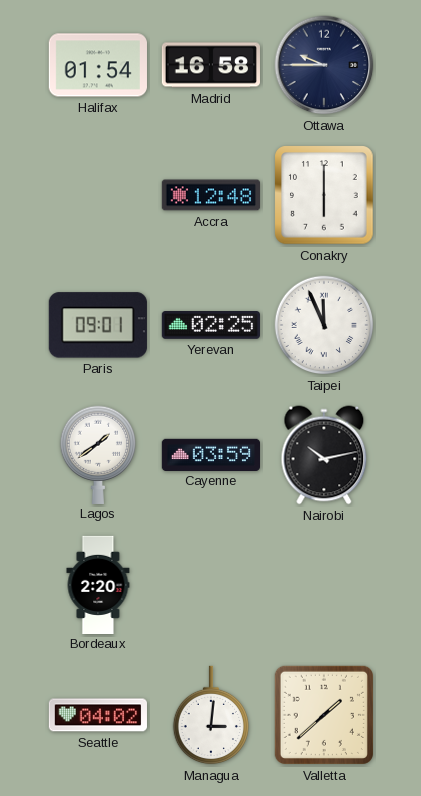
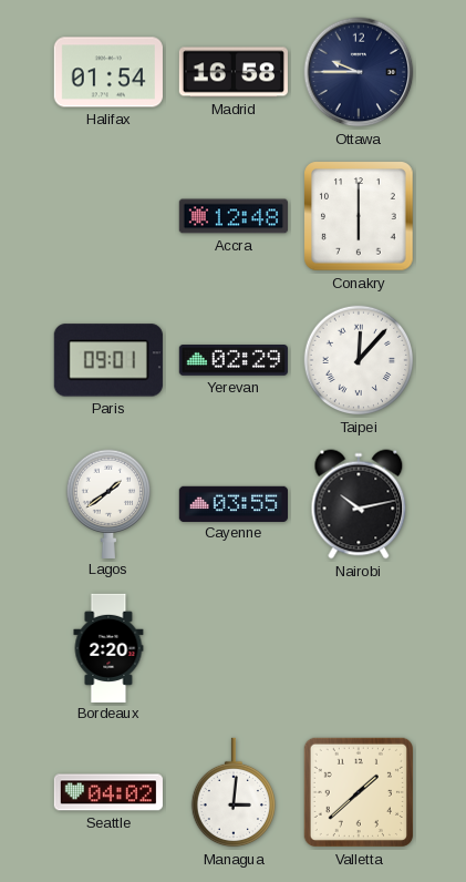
Yerevan: 02:25 -> 02:29 (234, 361)
Taipei: 11:56 -> 12:07 (359, 360)
Cayenne: 03:59 -> 03:55 (232, 503)
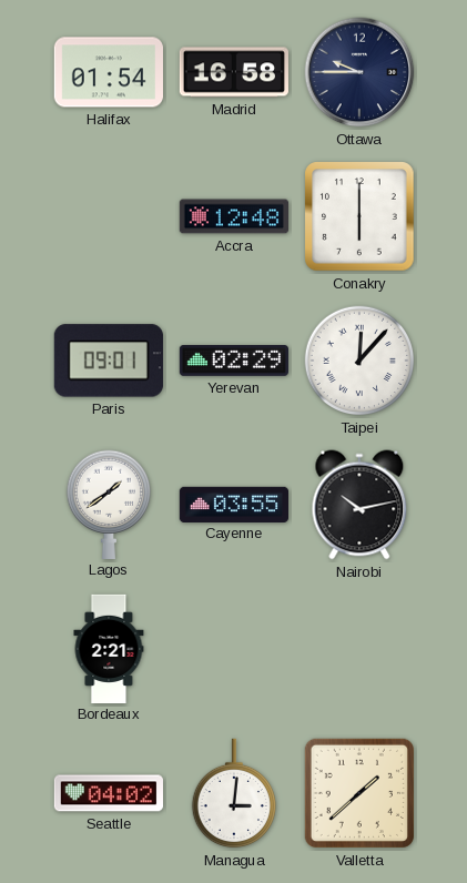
Bordeaux: 2:20 -> 2:21 (109, 648)
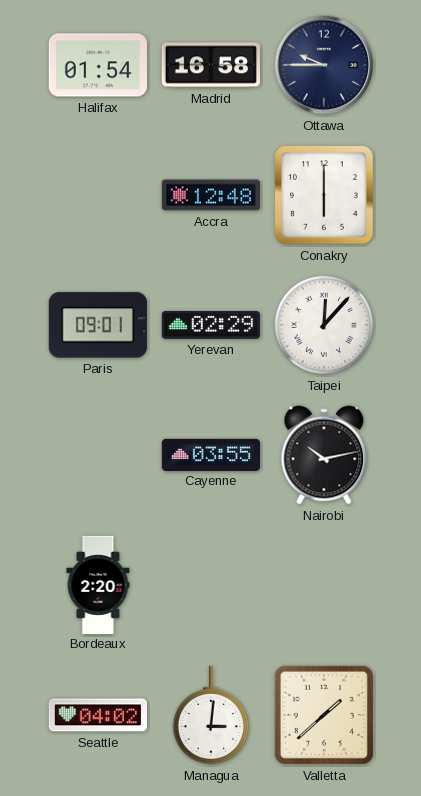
Lagos: 1:39 -> none (108, 504)
Bordeaux: 2:21 -> 2:20 (98, 584)
